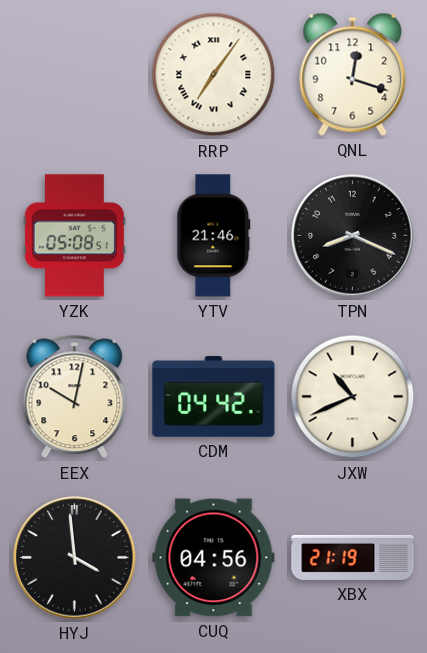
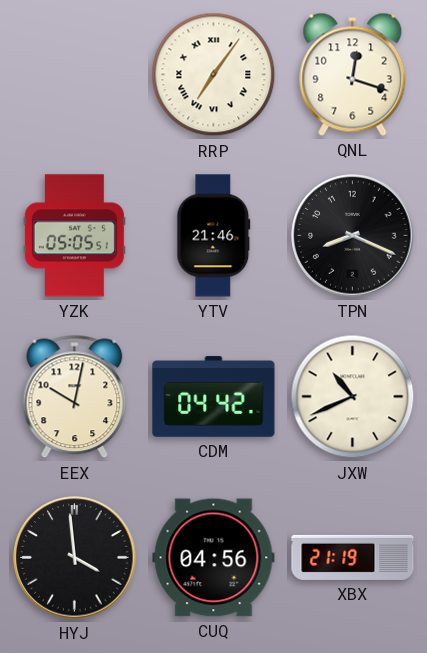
YZK: 05:08 -> 05:05 (74, 236)
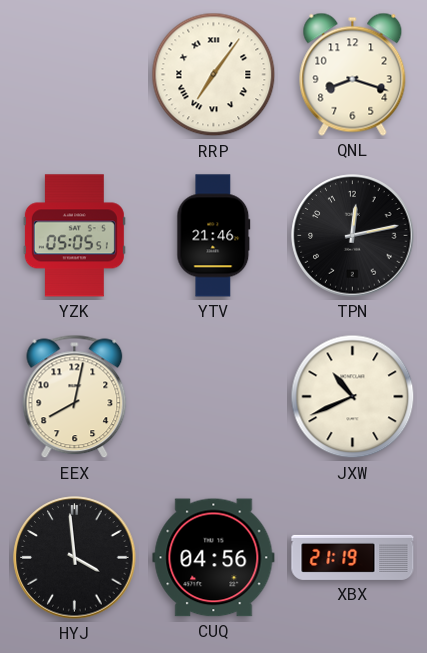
QNL: 12:18 -> 8:18 (353, 74)
TPN: 8:19 -> 12:13 (353, 236)
EEX: 10:02 -> 8:02 (75, 397)
CDM: 04:42 -> none (214, 397)
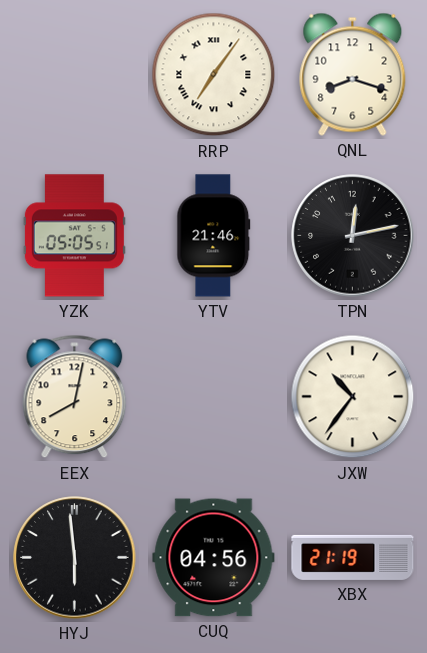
JXW: 10:41 -> 10:36 (353, 397)
HYJ: 3:59 -> 5:59 (75, 558)
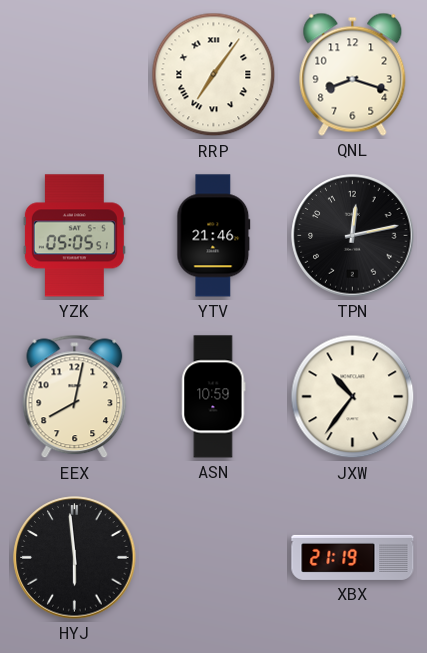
ASN: none -> 10:59 (214, 397)
CUQ: 04:56 -> none (214, 558)
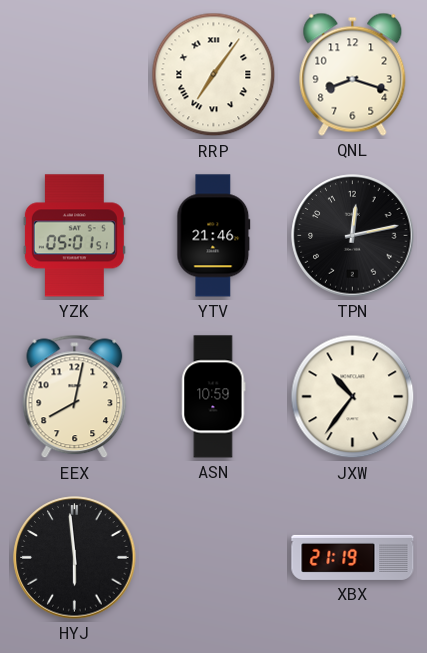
YZK: 05:05 -> 05:01 (74, 236)
